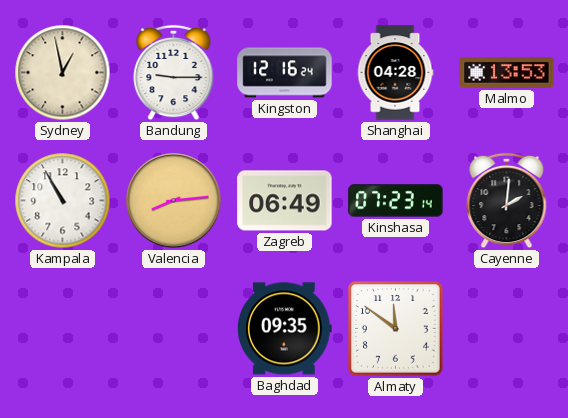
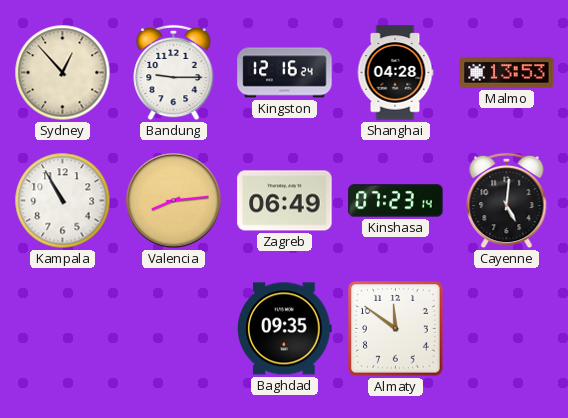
Sydney: 12:58 -> 12:53 (63, 73)
Cayenne: 2:01 -> 5:01 (507, 201)
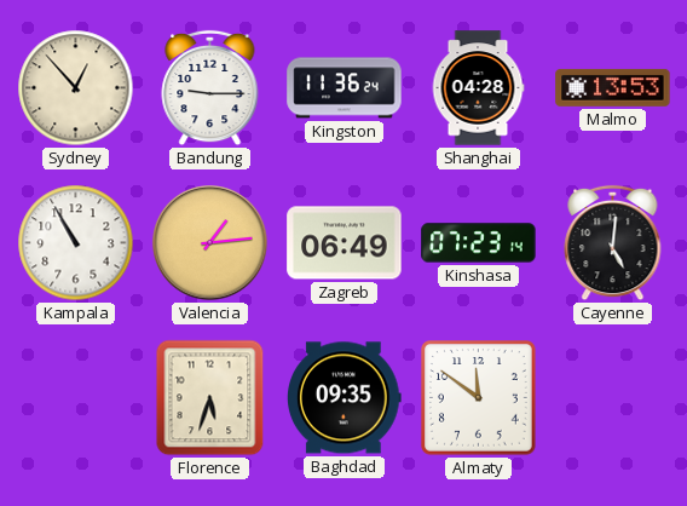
Kingston: 12:16 -> 11:36 (345, 88)
Valencia: 8:14 -> 1:14 (210, 243)
Florence: none -> 5:33 (210, 398)
